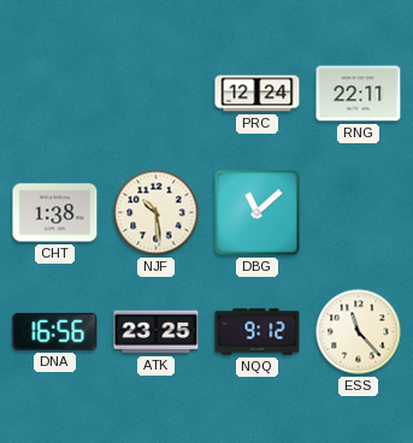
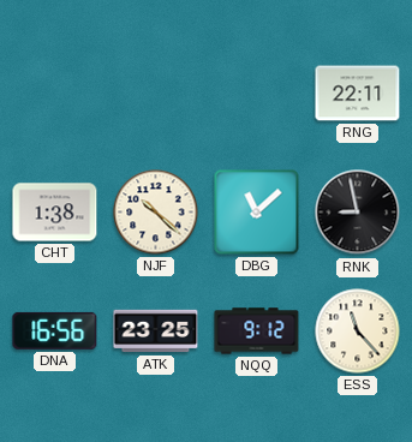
PRC: 12:24 -> none (258, 94)
NJF: 10:29 -> 10:22 (156, 213)
RNK: none -> 8:58 (358, 213)
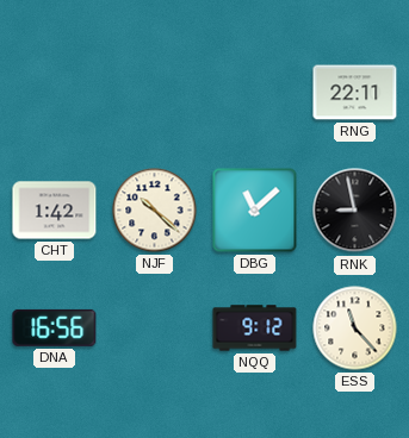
CHT: 1:38 -> 1:42 (55, 211)
ATK: 23:25 -> none (156, 331)
